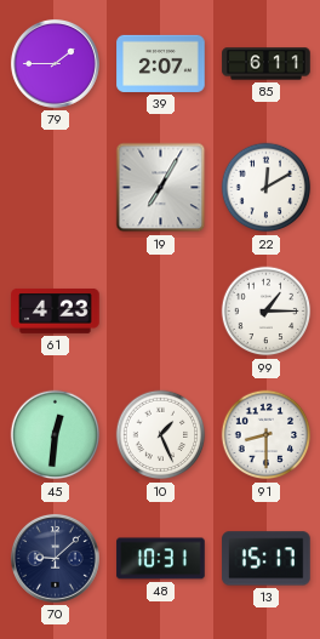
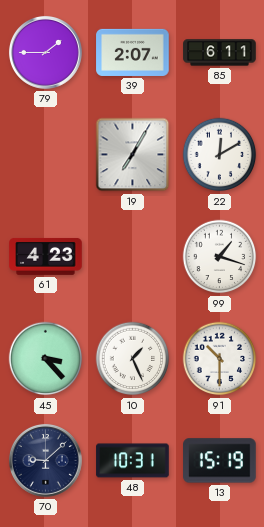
99: 1:15 -> 1:18 (220, 257)
45: 12:31 -> 3:23 (46, 359)
91: 8:30 -> 10:30 (220, 359)
13: 15:17 -> 15:19 (220, 461)
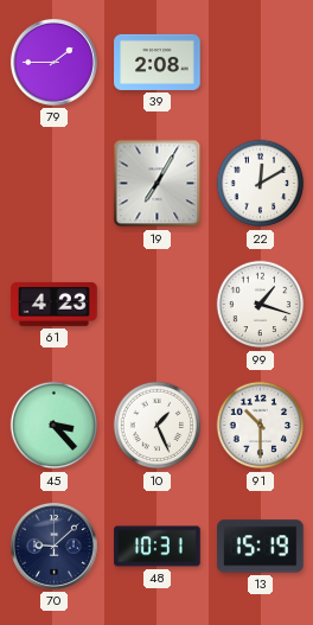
39: 2:07 -> 2:08 (158, 62)
85: 6:11 -> none (220, 53)
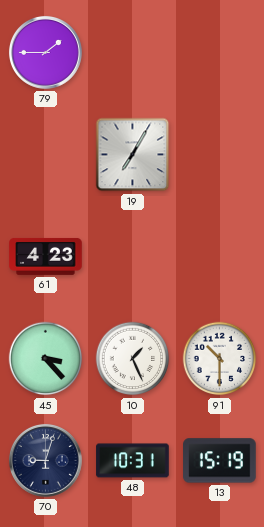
39: 2:08 -> none (158, 62)
22: 12:10 -> none (261, 184)
99: 1:18 -> none (261, 305)
70: 9:08 -> 9:03 (45, 460)
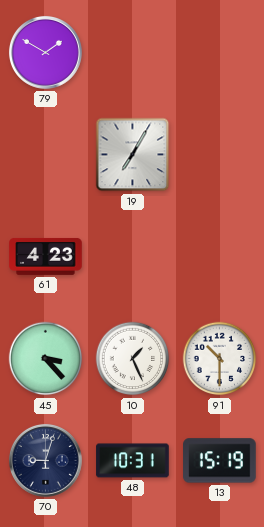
79: 1:45 -> 1:50 (45, 52)
